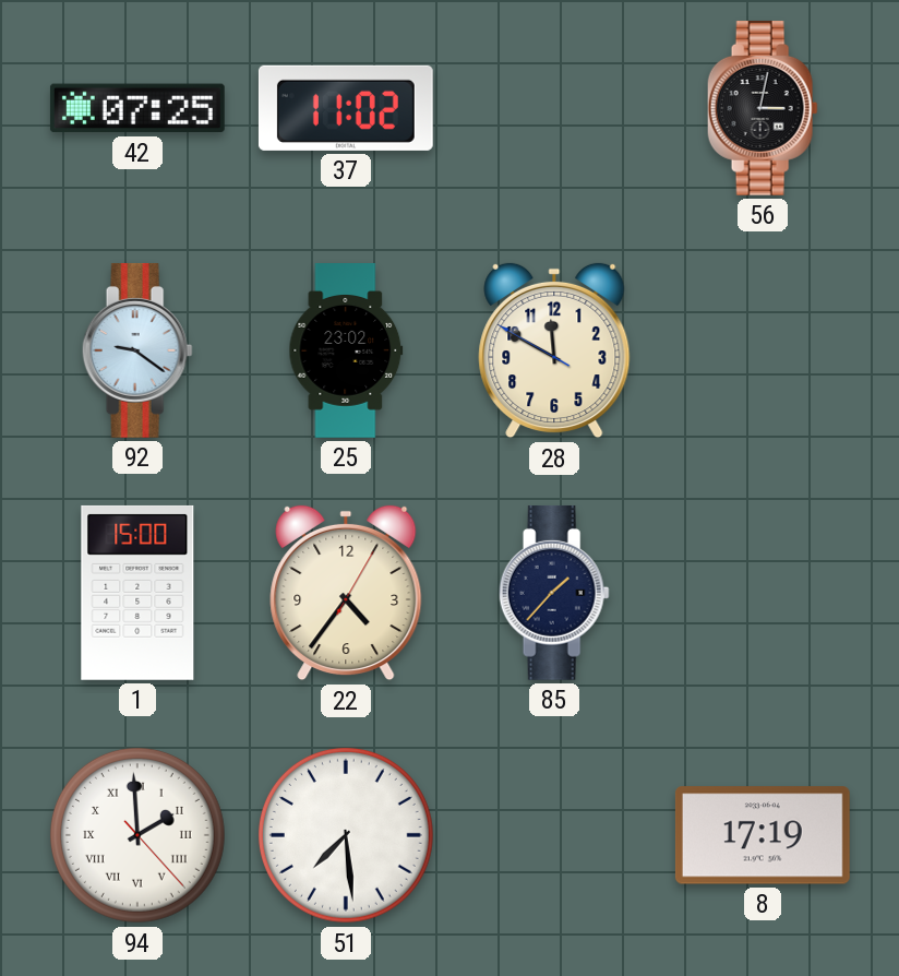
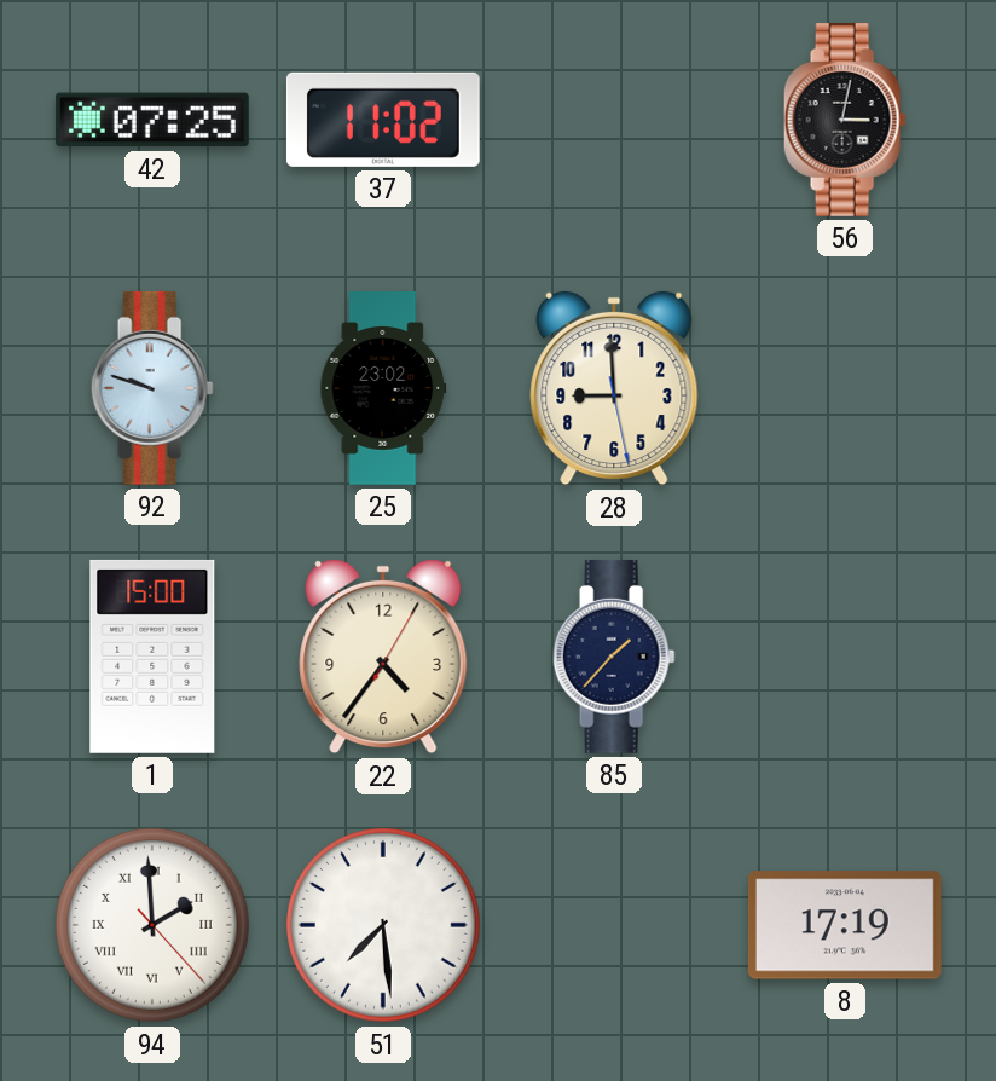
92: 9:21 -> 9:48 (152, 388)
28: 11:49 -> 8:59 (614, 388)
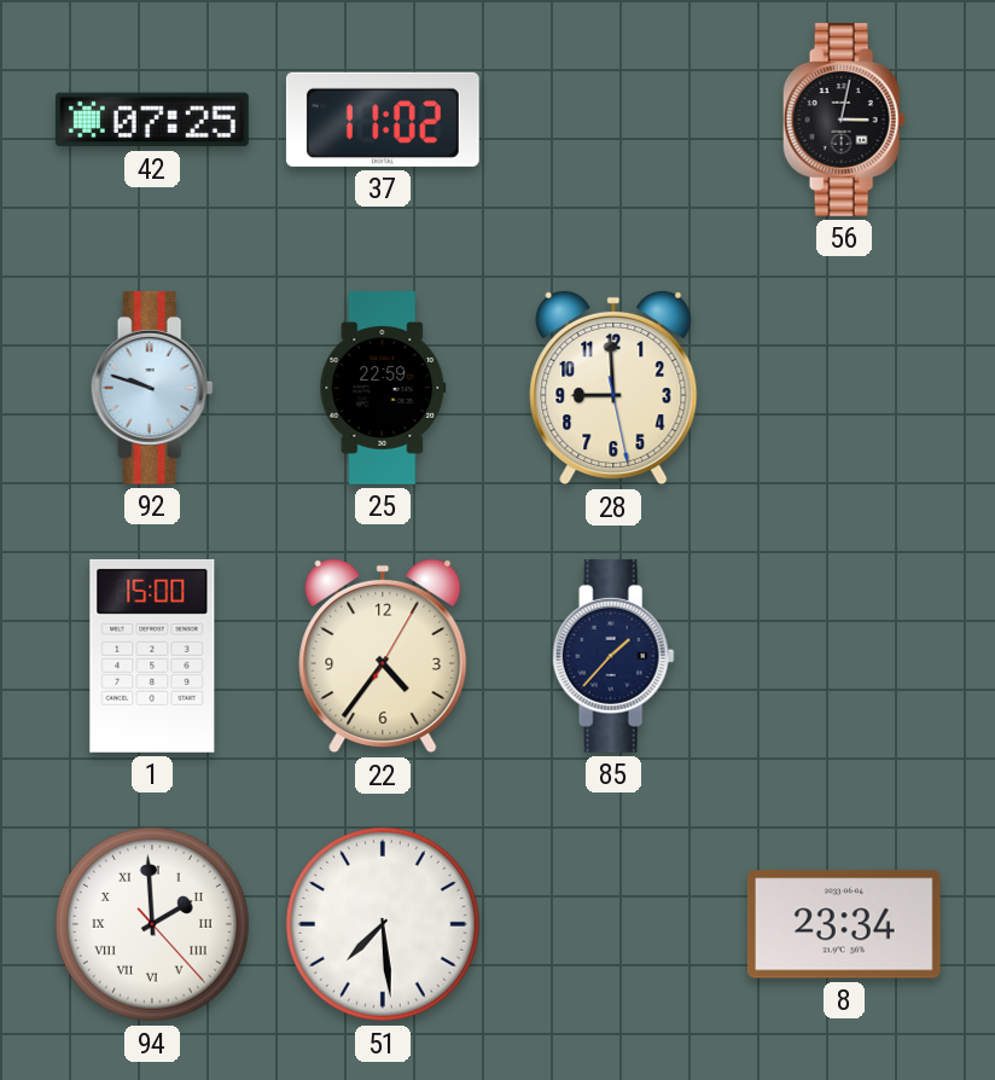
25: 23:02 -> 22:59 (383, 389)
8: 17:19 -> 23:34 (844, 924)
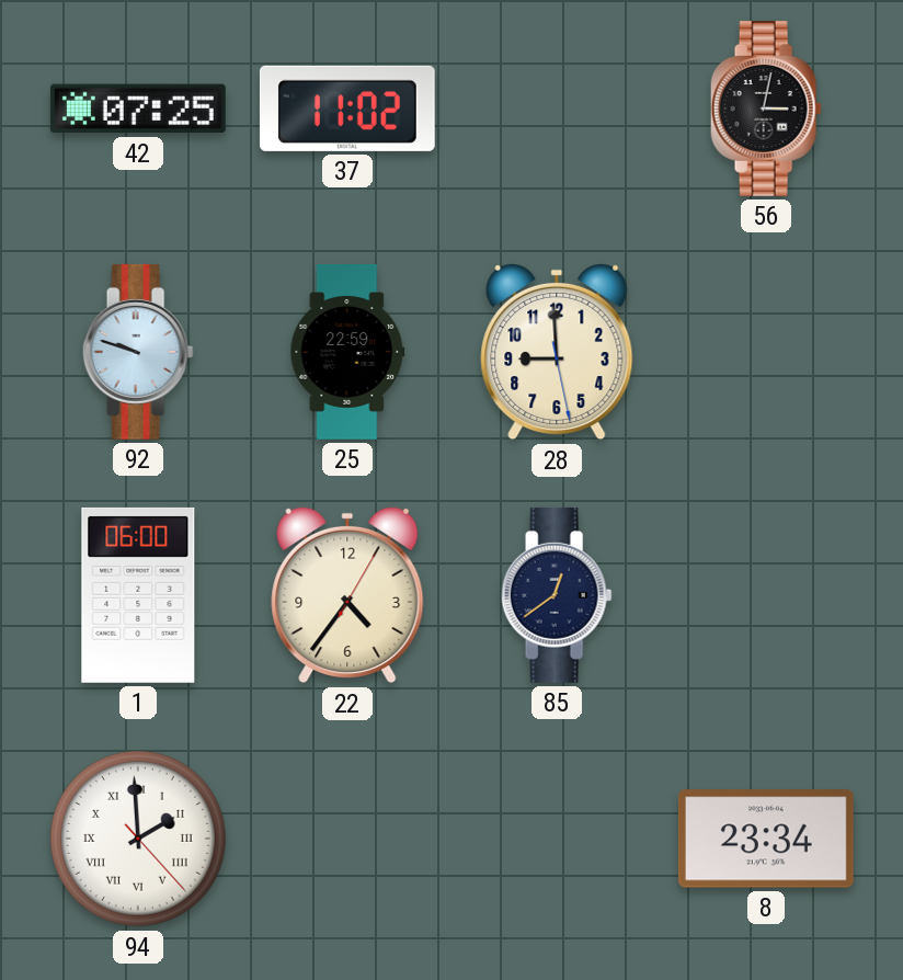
1: 15:00 -> 06:00 (138, 595)
85: 1:37 -> 12:39 (557, 595)
51: 7:29 -> none (383, 924)
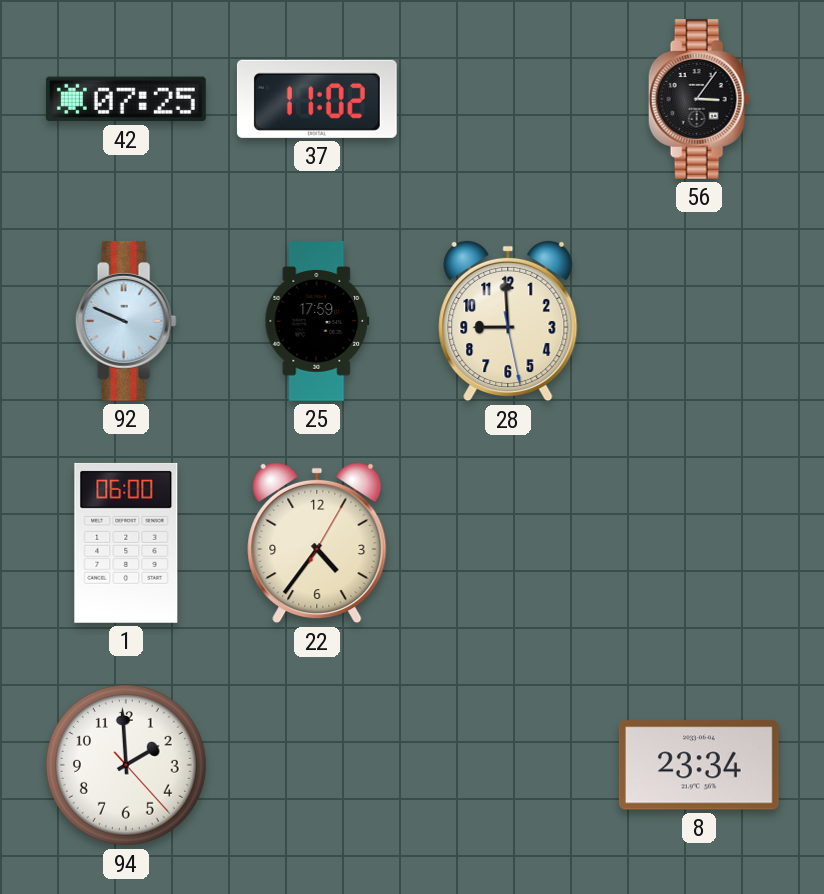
56: 3:02 -> 3:06 (699, 99)
92: 9:48 -> 9:49 (126, 321)
25: 22:59 -> 17:59 (317, 322)
85: 12:39 -> none (557, 595)
94 numerals: Roman -> Arabic (126, 765)
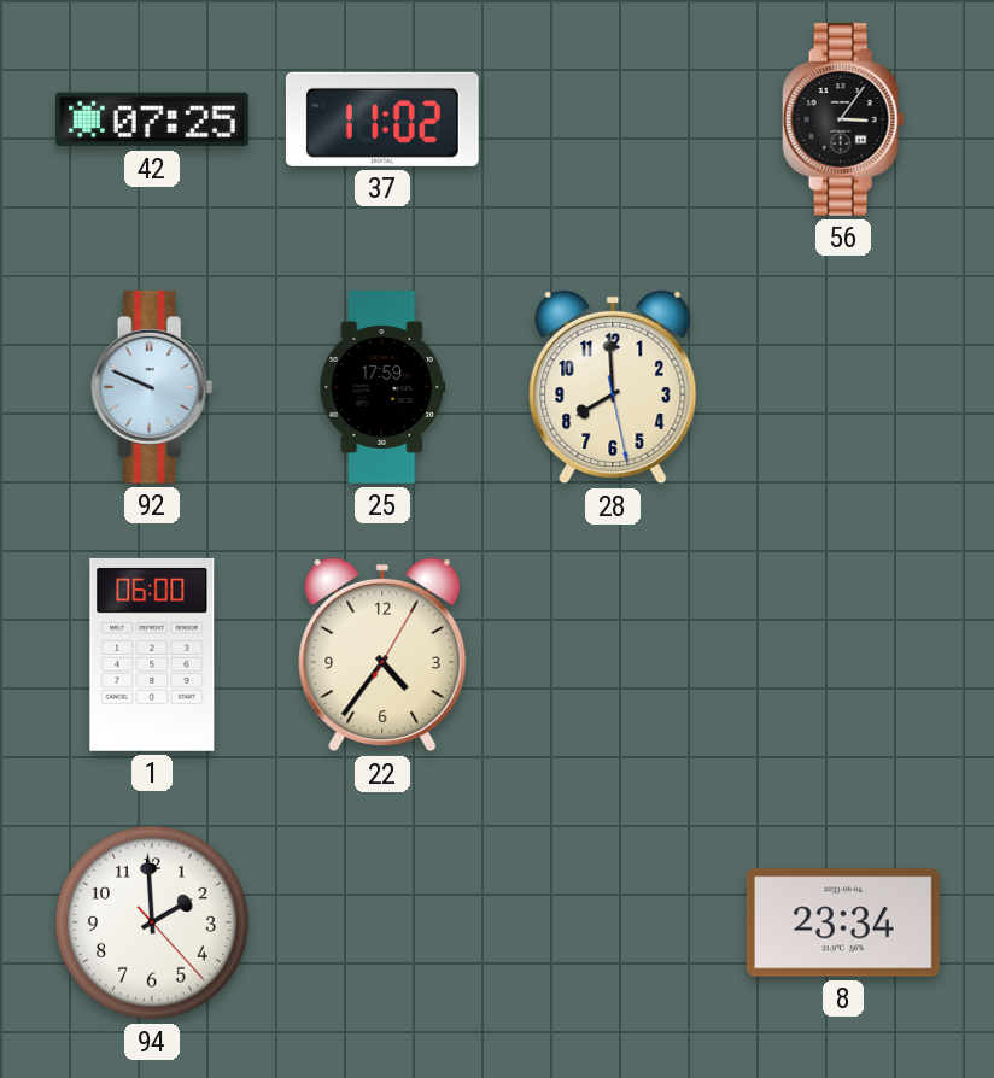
28: 8:59 -> 7:59 (613, 387)
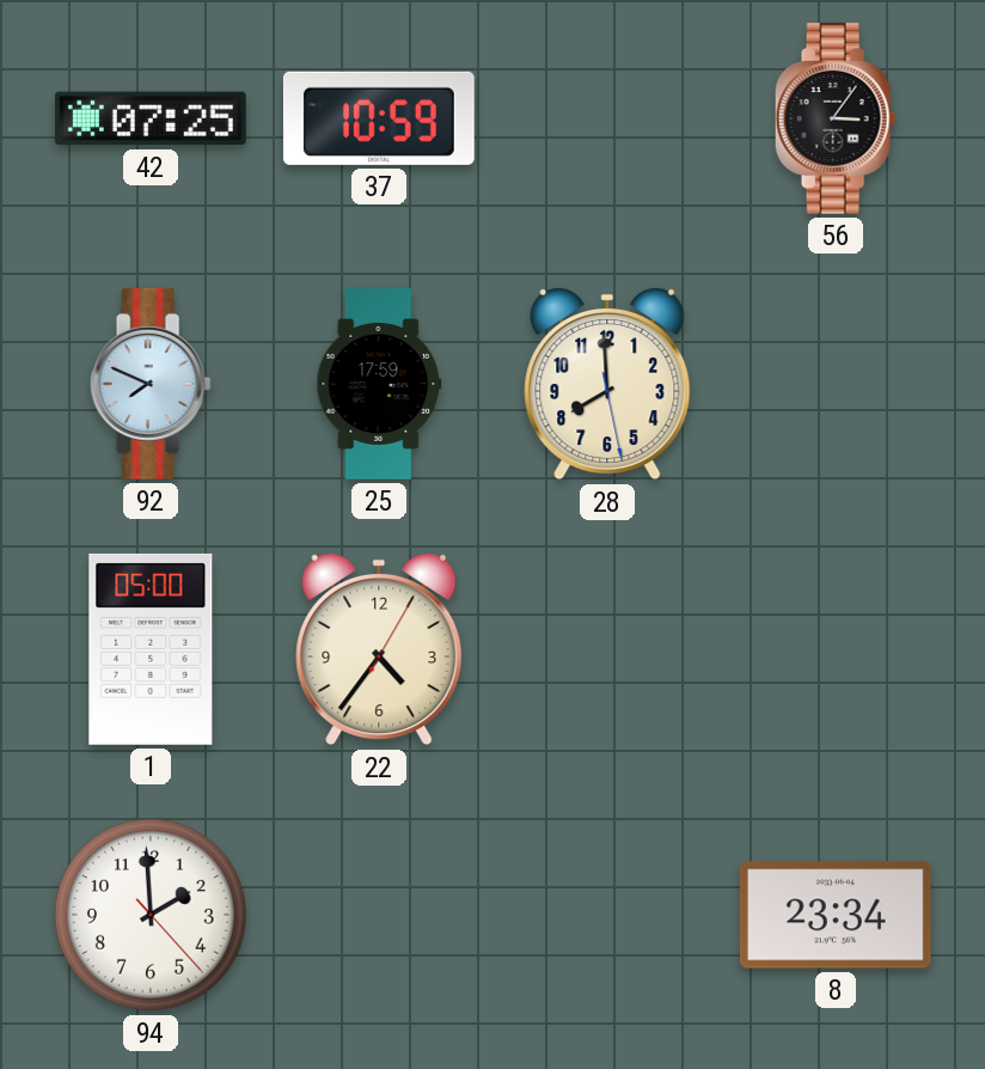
37: 11:02 -> 10:59 (379, 118)
92: 9:49 -> 7:49 (151, 384)
1: 06:00 -> 05:00 (151, 649)
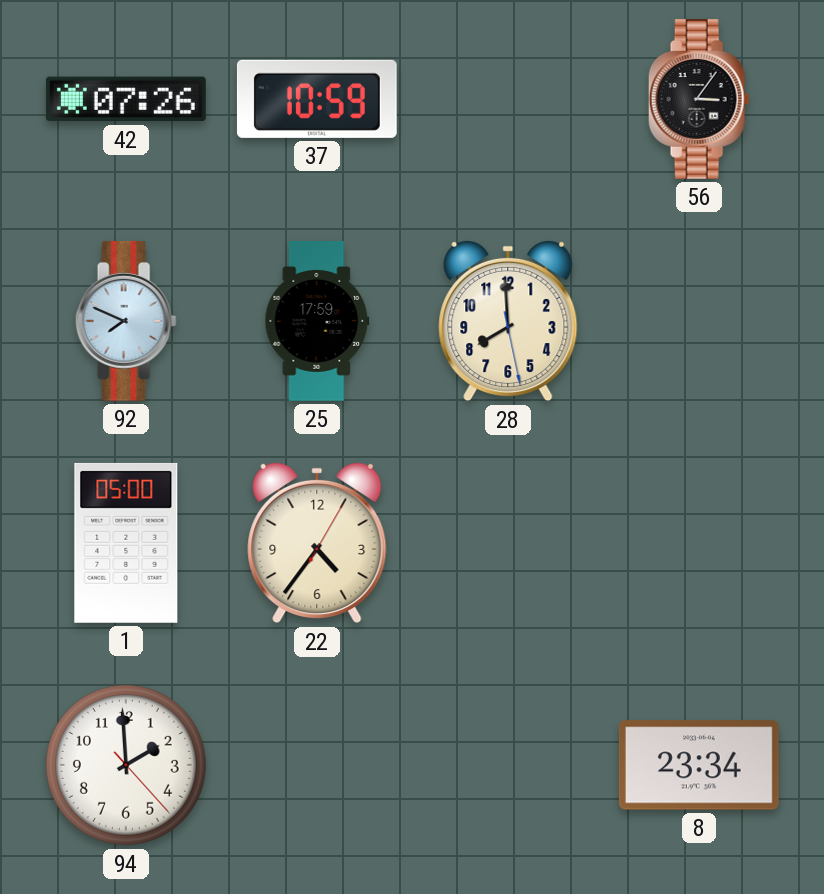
42: 07:25 -> 07:26 (126, 99)
